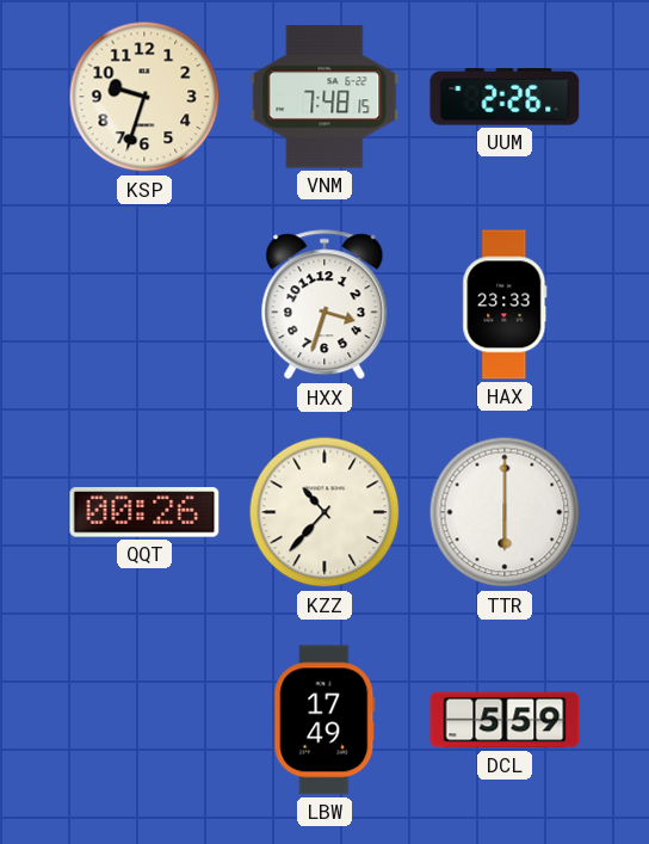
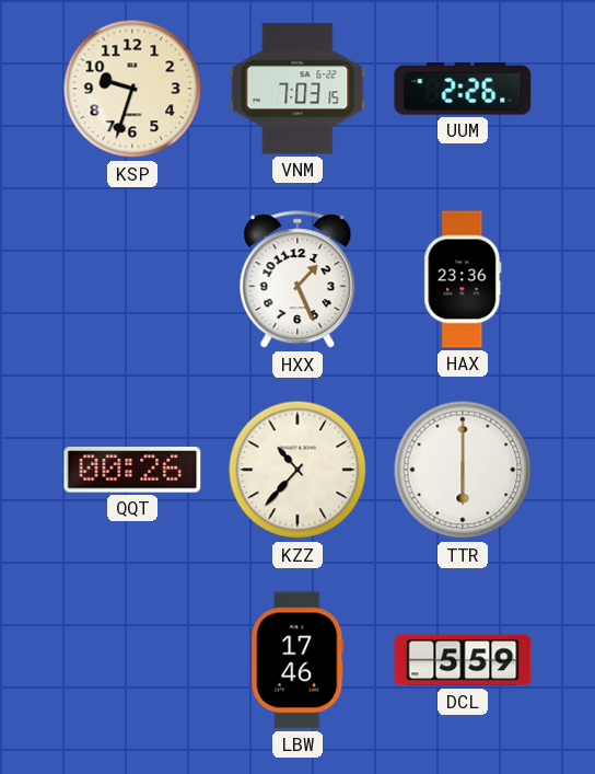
VNM: 7:48 -> 7:03 (297, 89)
HXX: 3:33 -> 1:26 (297, 280)
HAX: 23:33 -> 23:36 (463, 279)
LBW: 17:49 -> 17:46 (297, 660)
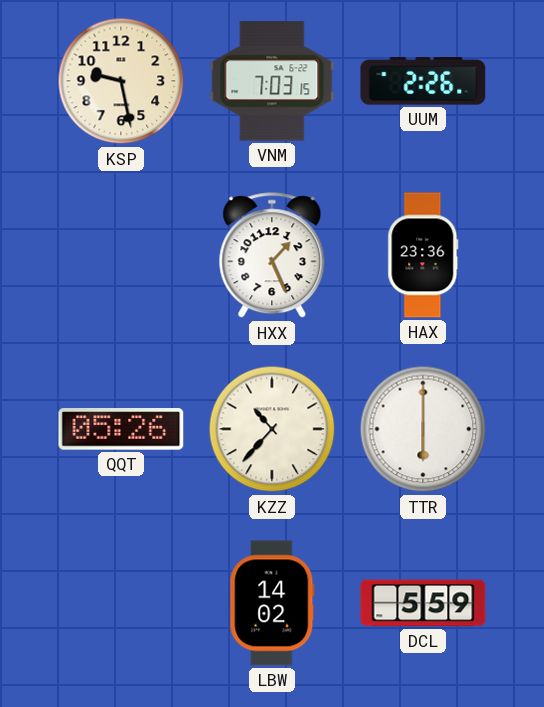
KSP: 9:33 -> 9:28 (121, 81)
QQT: 00:26 -> 05:26 (121, 429)
LBW: 17:46 -> 14:02 (272, 603)
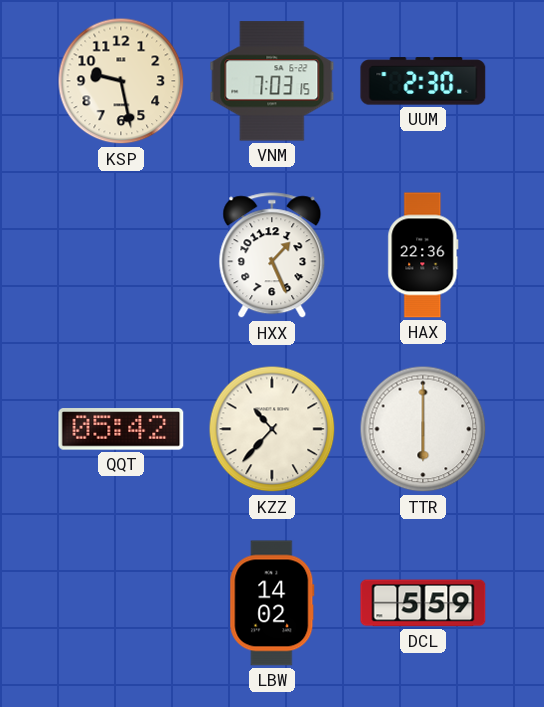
UUM: 2:26 -> 2:30 (423, 81)
HAX: 23:36 -> 22:36 (423, 255)
QQT: 05:26 -> 05:42 (121, 429)
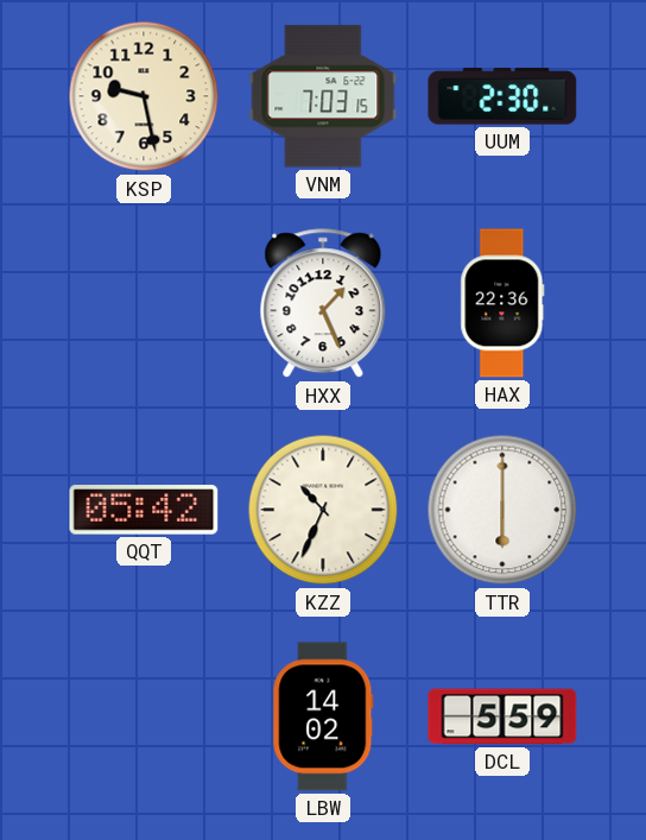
KZZ: 10:37 -> 10:34 (323, 510)
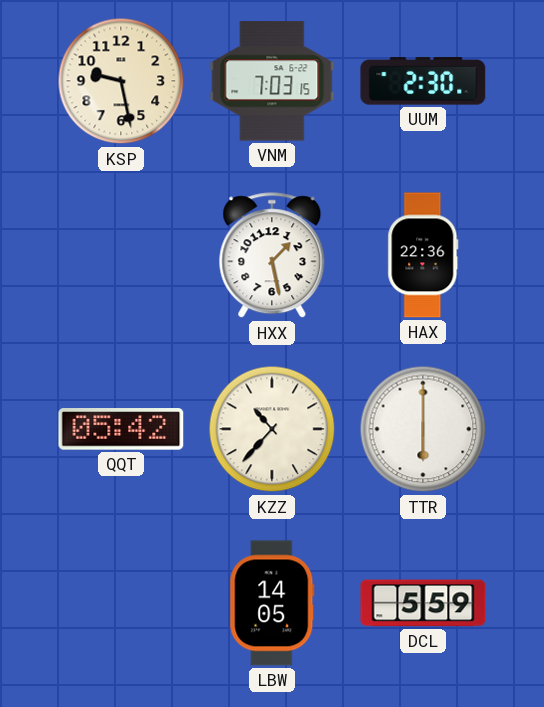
HXX: 1:26 -> 1:28 (272, 256)
KZZ: 10:34 -> 10:37 (272, 429)
LBW: 14:02 -> 14:05 (272, 603)
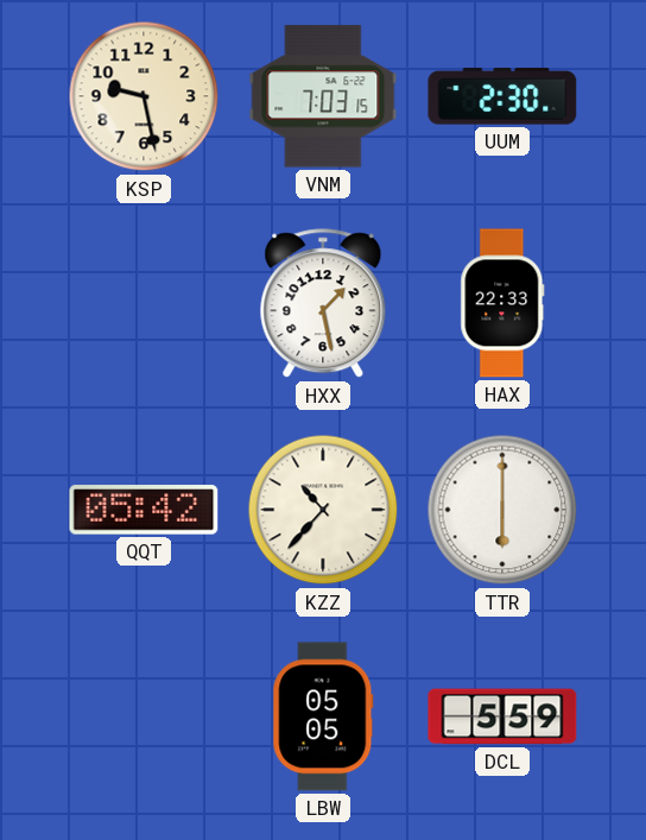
HAX: 22:36 -> 22:33 (502, 303)
LBW: 14:05 -> 05:05 (323, 716)
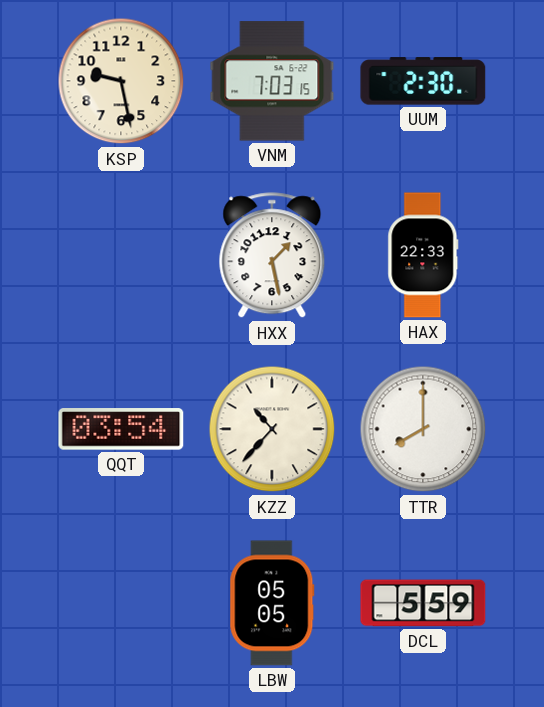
QQT: 05:42 -> 03:54 (121, 429)
TTR: 6:00 -> 8:00 (423, 429)
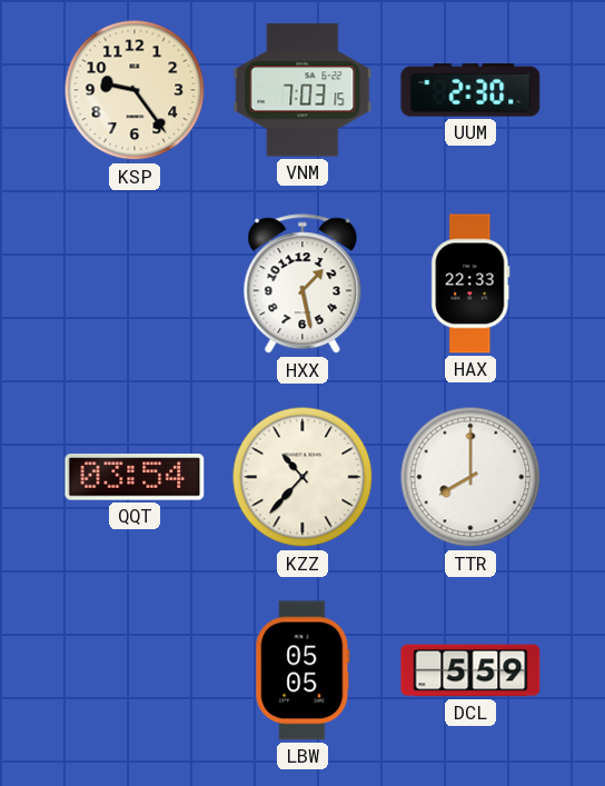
KSP: 9:28 -> 9:24 (135, 90)
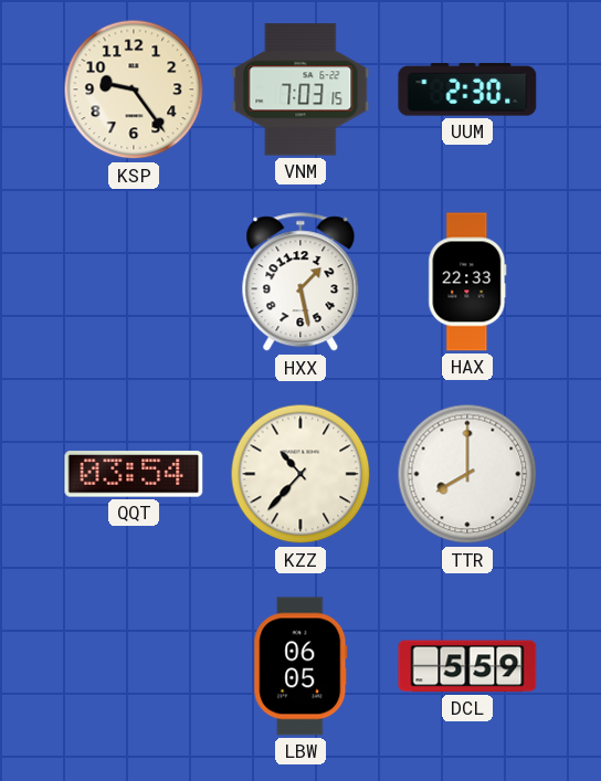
LBW: 05:05 -> 06:05 (300, 666)
